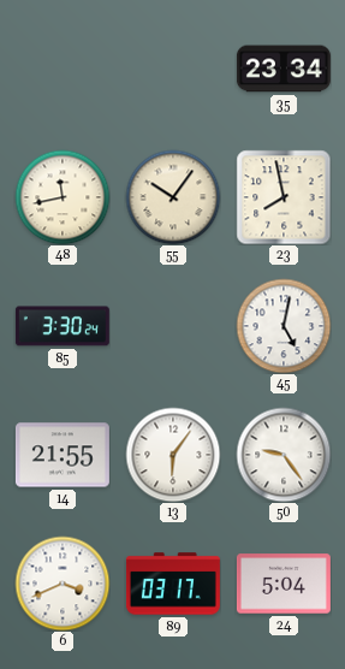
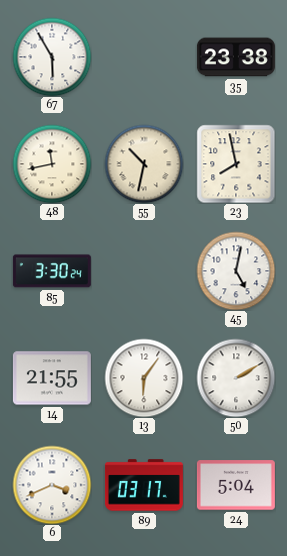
67: none -> 5:55 (52, 57)
35: 23:34 -> 23:38 (236, 57)
55: 10:06 -> 10:32 (144, 164)
50: 9:24 -> 2:10 (236, 378)
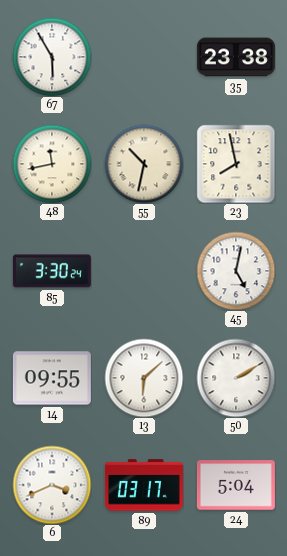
14: 21:55 -> 09:55 (52, 378)
13: 6:06 -> 6:08 (144, 378)
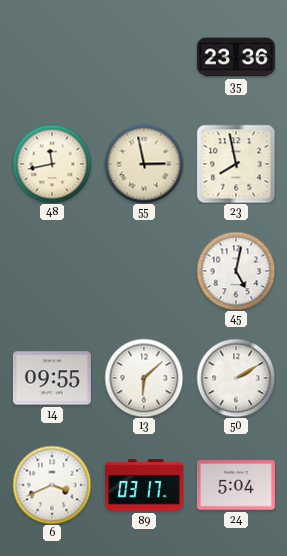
67: 5:55 -> none (52, 57)
35: 23:38 -> 23:36 (236, 57)
55: 10:32 -> 2:58 (144, 164)
85: 3:30 -> none (52, 271)
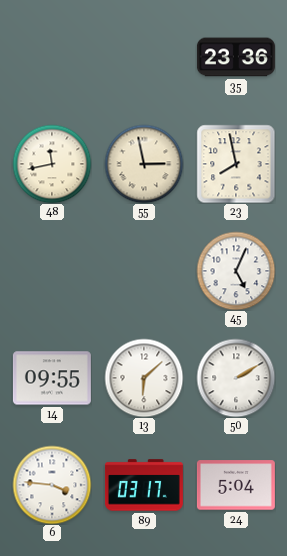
45: 5:02 -> 5:04 (236, 271)
6: 3:41 -> 3:46 (52, 485)
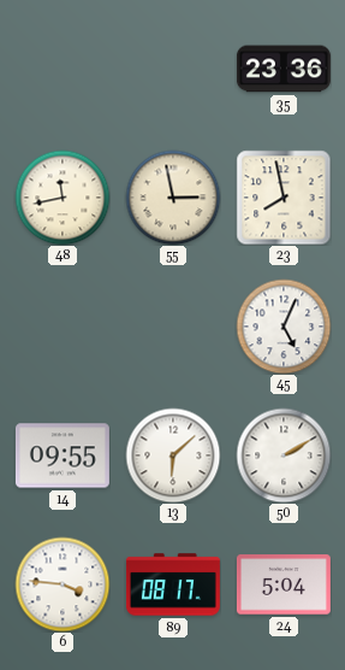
89: 03:17 -> 08:17 (173, 584)
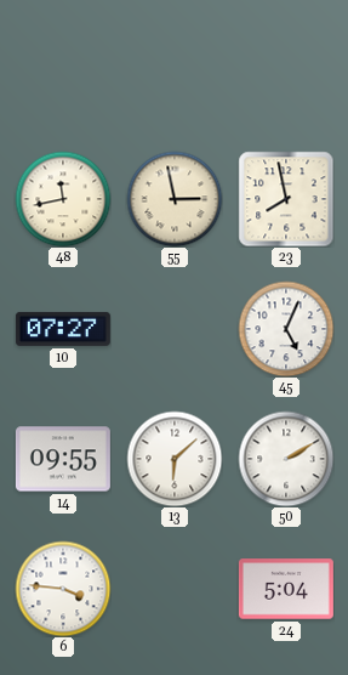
35: 23:36 -> none (284, 69)
10: none -> 07:27 (63, 329)
89: 08:17 -> none (173, 584)
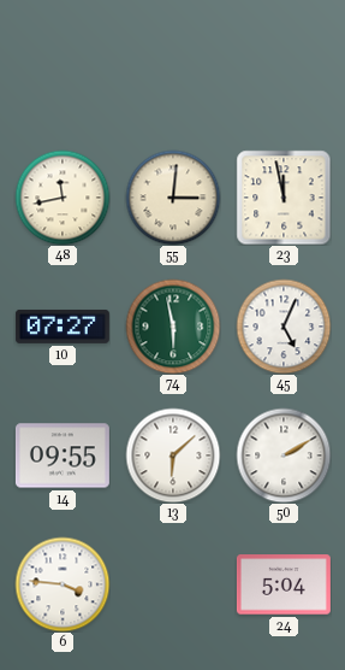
55: 2:58 -> 3:01 (173, 198)
23: 7:58 -> 11:58 (284, 198)
74: none -> 5:58 (173, 327)
